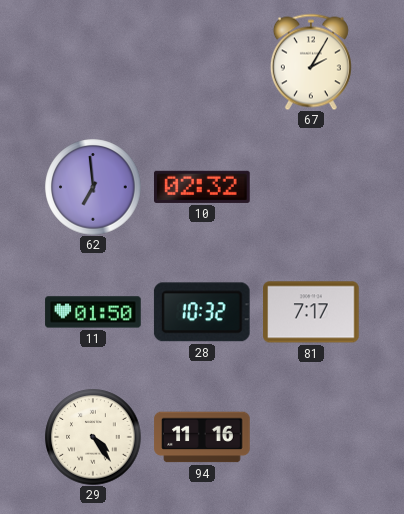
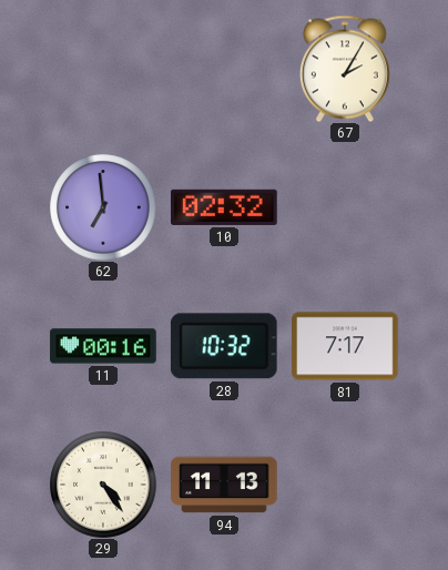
11: 01:50 -> 00:16 (103, 346)
94: 11:16 -> 11:13 (224, 485)
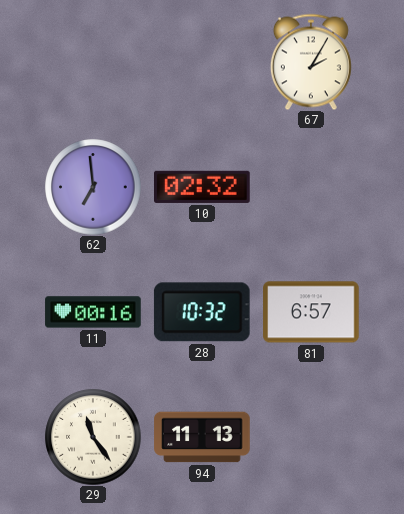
81: 7:17 -> 6:57 (311, 312)
29: 4:24 -> 11:24 (93, 437)
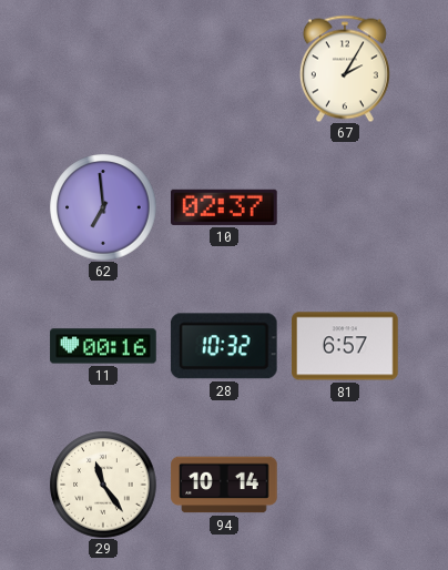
10: 02:32 -> 02:37 (225, 207)
94: 11:13 -> 10:14 (224, 485)
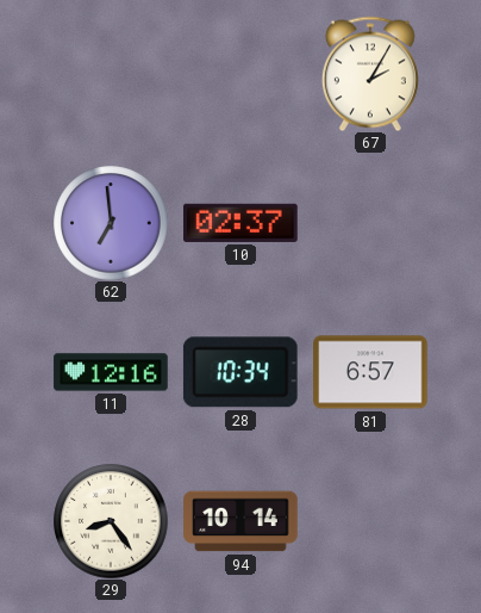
11: 00:16 -> 12:16 (111, 372)
28: 10:32 -> 10:34 (240, 372)
29: 11:24 -> 8:24 (111, 521)
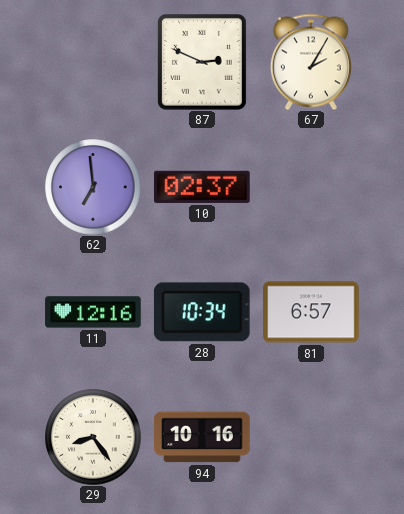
87: none -> 2:49 (202, 62)
94: 10:14 -> 10:16 (202, 437)
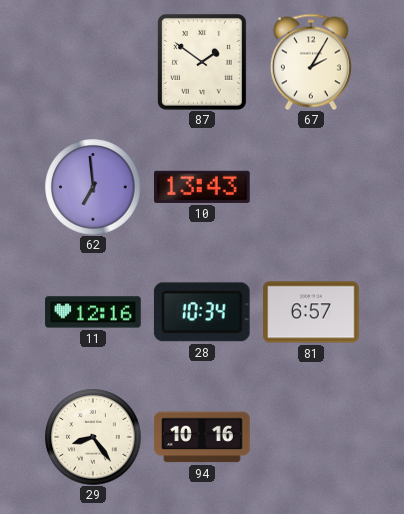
87: 2:49 -> 1:51 (202, 62)
10: 02:37 -> 13:43 (203, 187)
